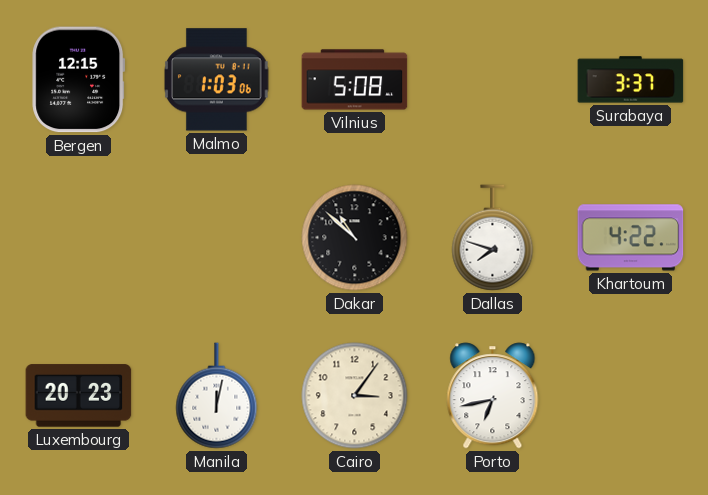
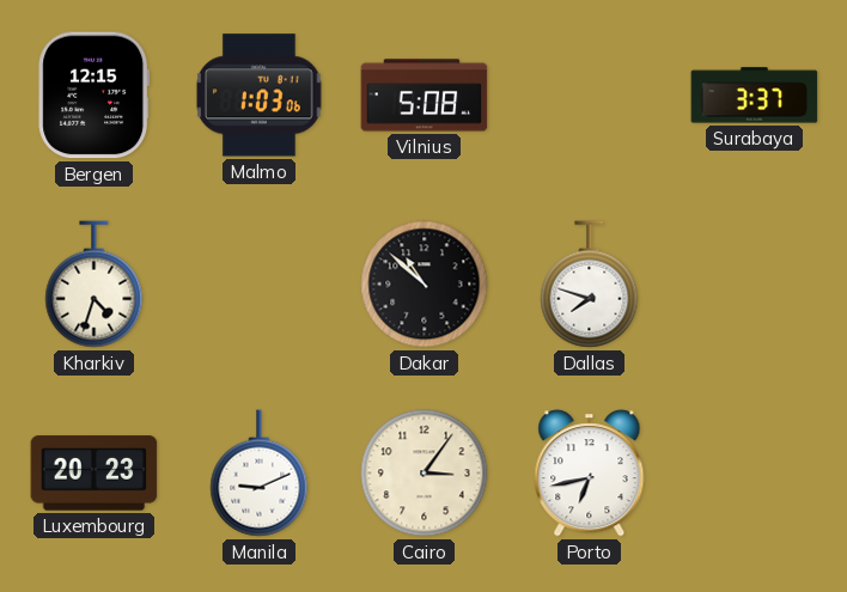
Kharkiv: none -> 4:33 (95, 285)
Khartoum: 4:22 -> none (631, 238)
Manila: 12:02 -> 9:11 (260, 474)
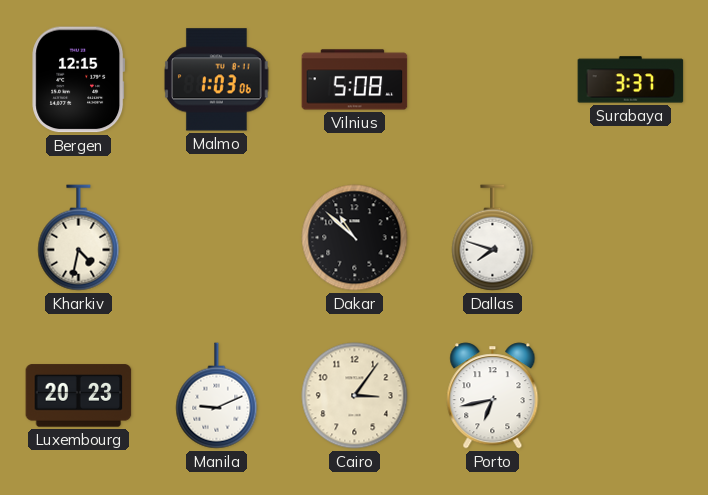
Kharkiv: 4:33 -> 4:32 (79, 238)
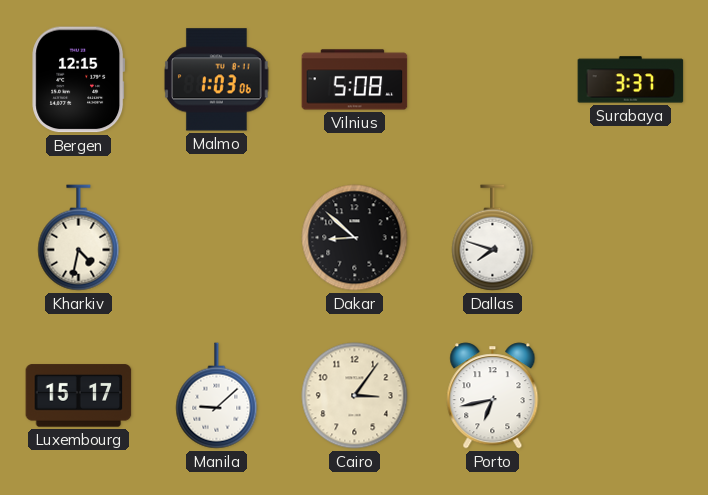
Dakar: 10:52 -> 8:52 (355, 238)
Luxembourg: 20:23 -> 15:17 (79, 396)
Manila: 9:11 -> 9:08 (217, 396)
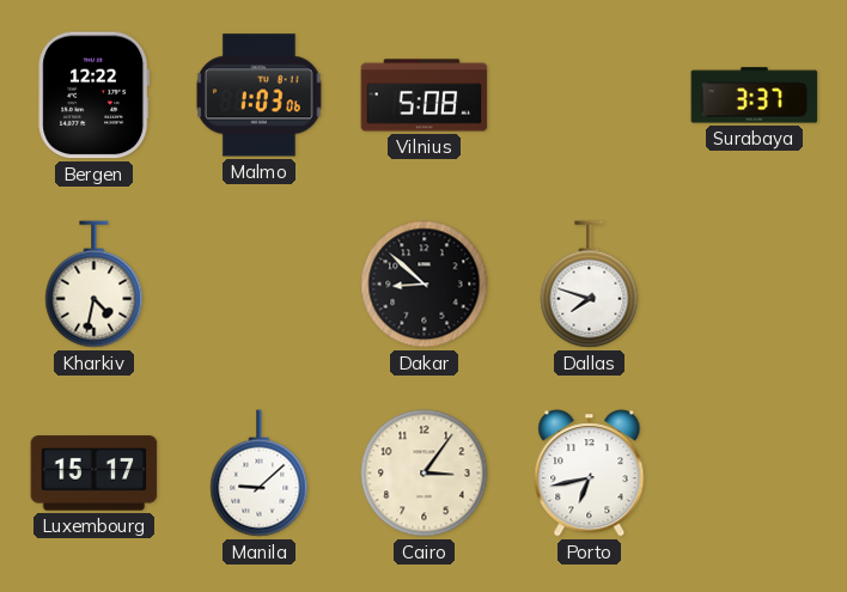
Bergen: 12:15 -> 12:22 (95, 96)
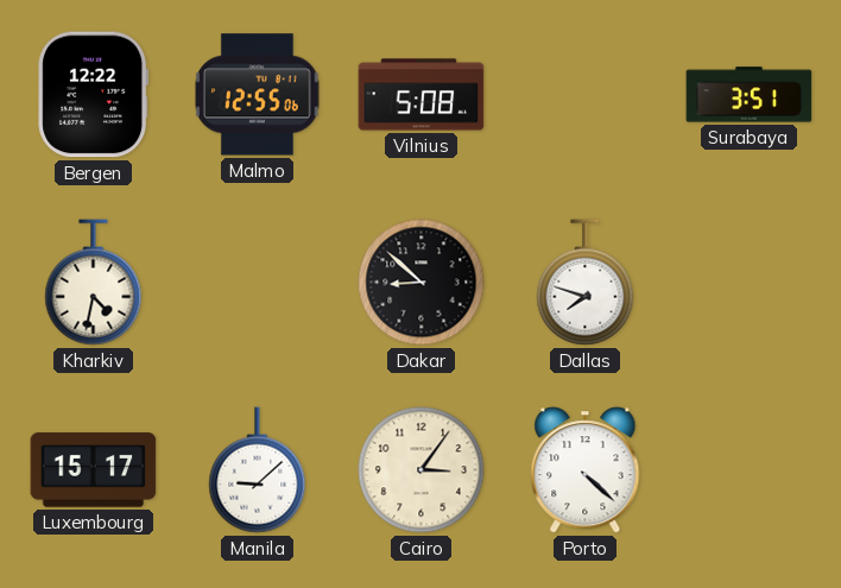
Malmo: 1:03 -> 12:55 (258, 95)
Surabaya: 3:37 -> 3:51 (750, 95)
Porto: 6:43 -> 4:22 (586, 470)
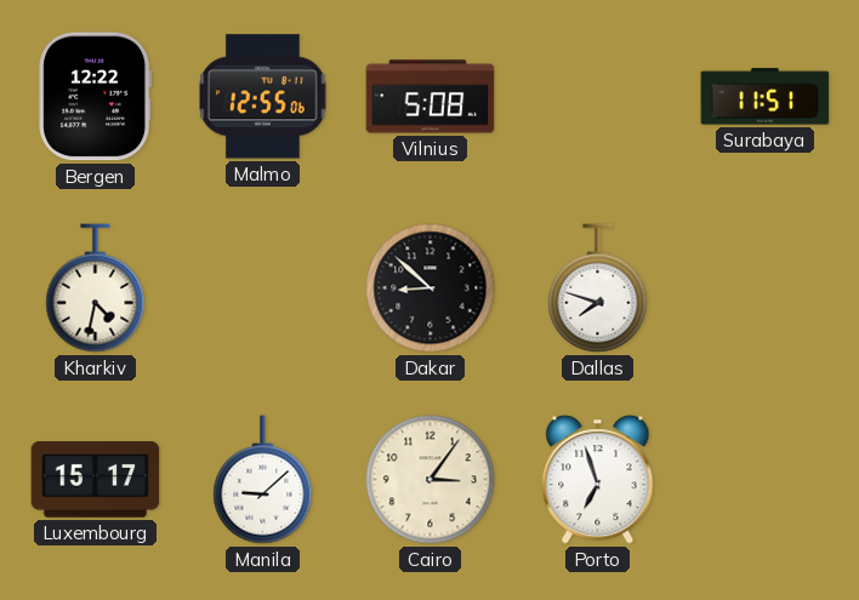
Surabaya: 3:51 -> 11:51 (766, 97)
Porto: 4:22 -> 6:57 (598, 480)
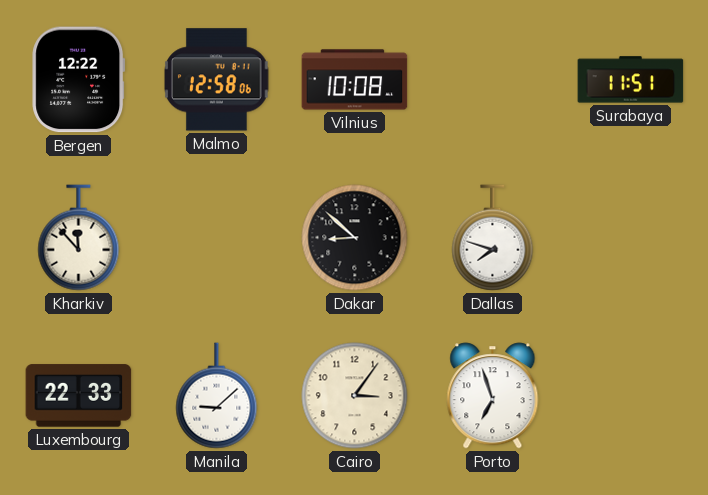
Malmo: 12:55 -> 12:58 (217, 80)
Vilnius: 5:08 -> 10:08 (355, 80)
Kharkiv: 4:32 -> 11:53 (79, 238)
Luxembourg: 15:17 -> 22:33 (79, 396)
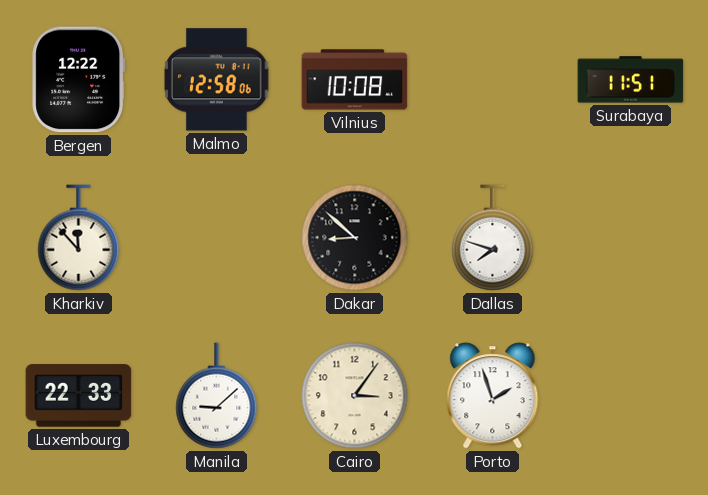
Porto: 6:57 -> 1:57 (493, 396)
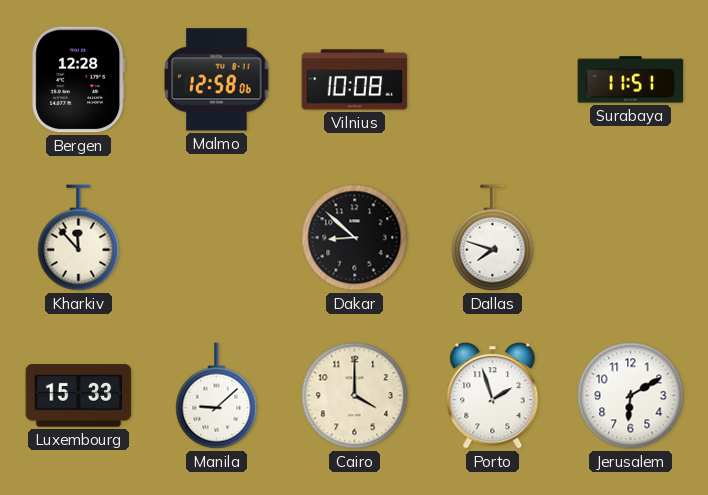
Bergen: 12:22 -> 12:28 (79, 80)
Luxembourg: 22:33 -> 15:33 (79, 396)
Cairo: 3:06 -> 4:00 (355, 396)
Jerusalem: none -> 6:10 (631, 396)
